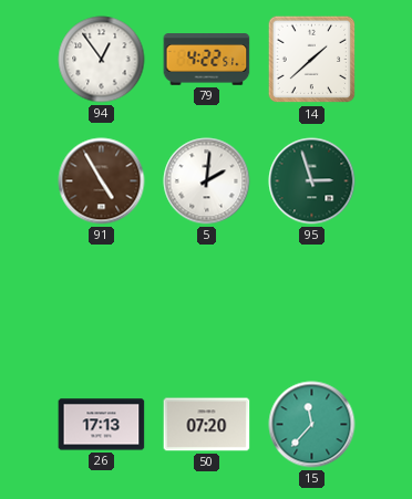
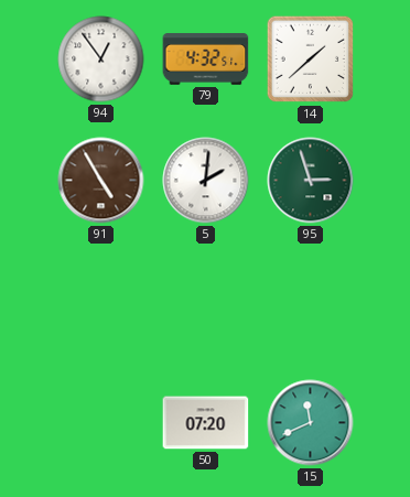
79: 4:22 -> 4:32 (206, 60)
26: 17:13 -> none (102, 425)
15: 11:37 -> 11:41 (311, 423)
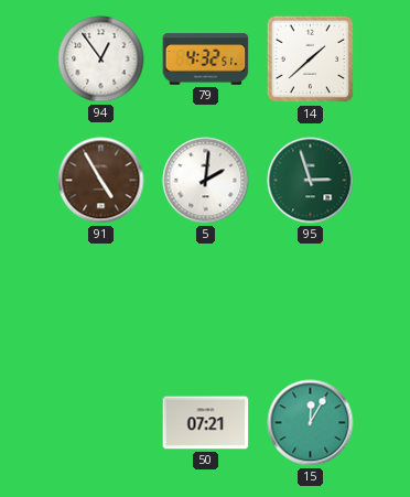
50: 07:20 -> 07:21 (206, 423)
15: 11:41 -> 12:05 (311, 423)
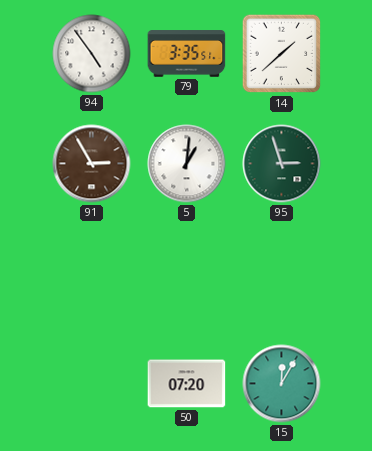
94: 12:54 -> 4:54 (92, 54)
79: 4:32 -> 3:35 (187, 54)
91: 4:55 -> 2:55 (92, 164)
5: 2:01 -> 1:01 (187, 164)
50: 07:21 -> 07:20 (187, 384)
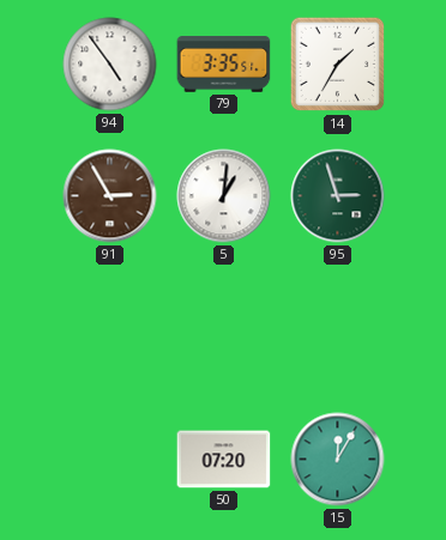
14: 1:38 -> 1:35 (338, 65)
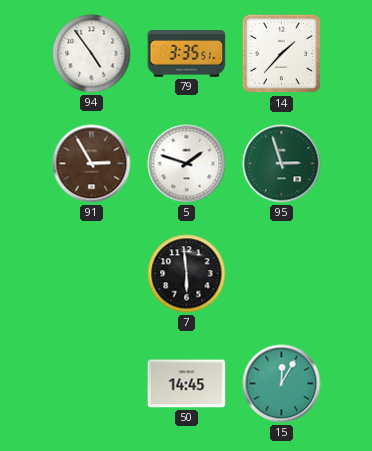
14: 1:35 -> 1:37 (282, 54)
5: 1:01 -> 1:48 (187, 164)
7: none -> 5:59 (187, 274)
50: 07:20 -> 14:45 (187, 384)
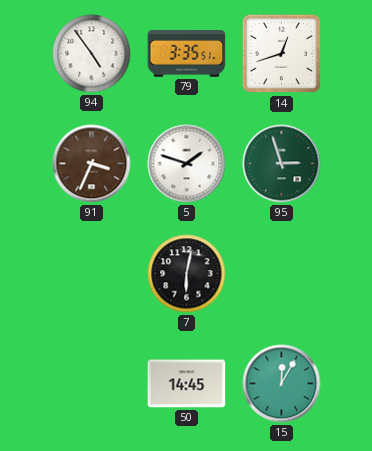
14: 1:37 -> 12:42 (282, 54)
91: 2:55 -> 3:34 (92, 164)
7: 5:59 -> 6:02 (187, 274)
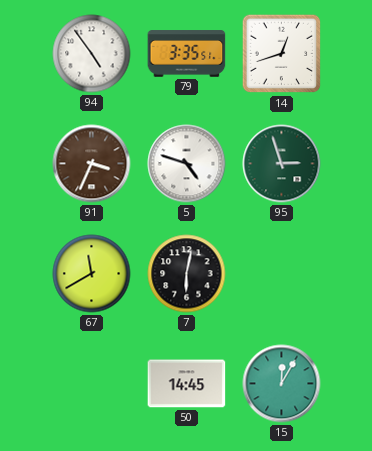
5: 1:48 -> 4:48 (187, 164)
67: none -> 11:40 (92, 274)
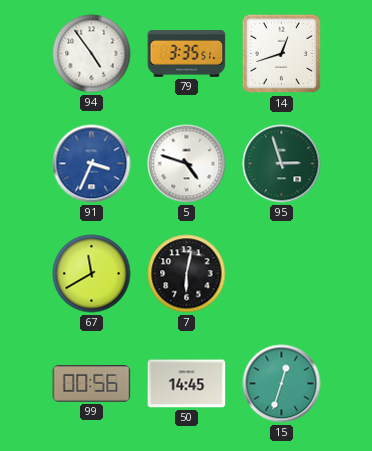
91 dial: brown -> blue (92, 164)
99: none -> 00:56 (92, 384)
15: 12:05 -> 12:33 (282, 384)
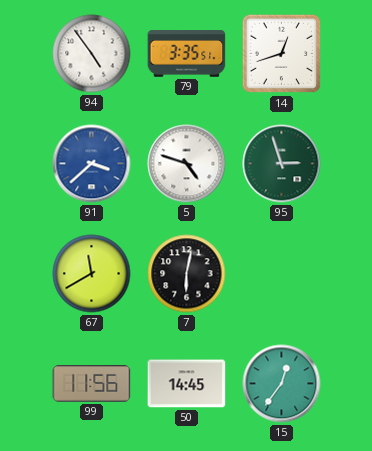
91: 3:34 -> 3:38 (92, 164)
99: 00:56 -> 11:56 (92, 384)
15: 12:33 -> 12:36 (282, 384)
